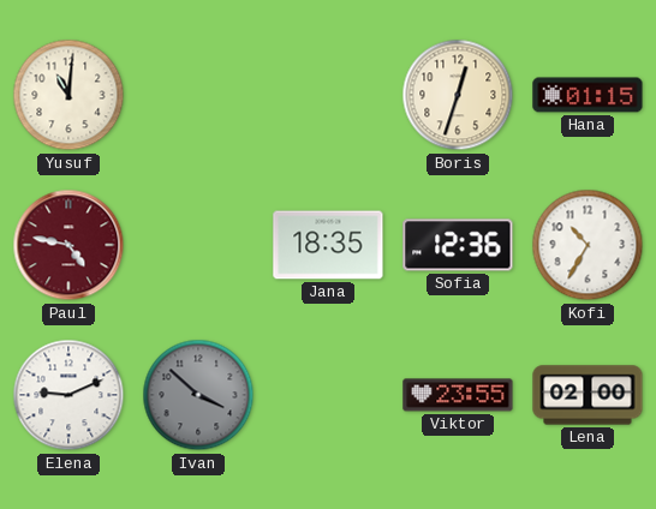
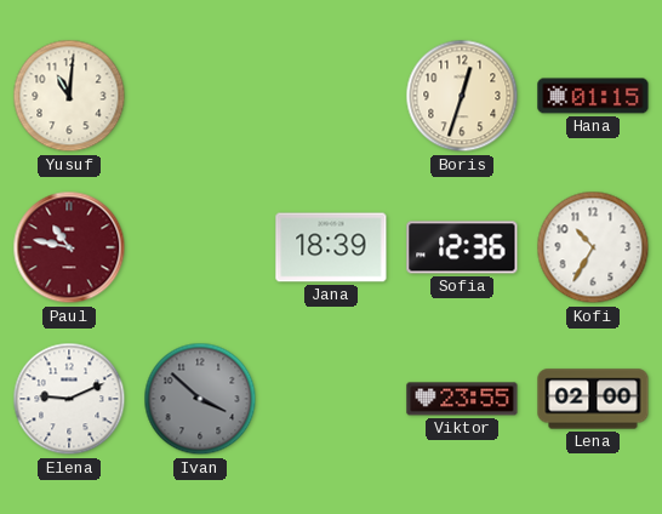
Paul: 4:47 -> 10:47 (69, 247)
Jana: 18:35 -> 18:39 (331, 247)
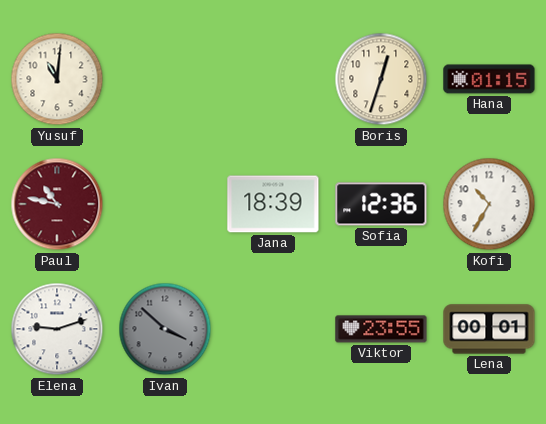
Elena: 9:11 -> 9:12 (57, 329)
Lena: 02:00 -> 00:01 (489, 329)
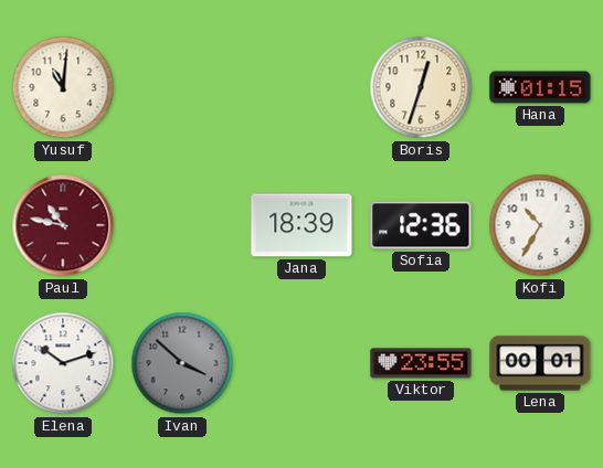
Elena: 9:12 -> 10:12 (63, 363)
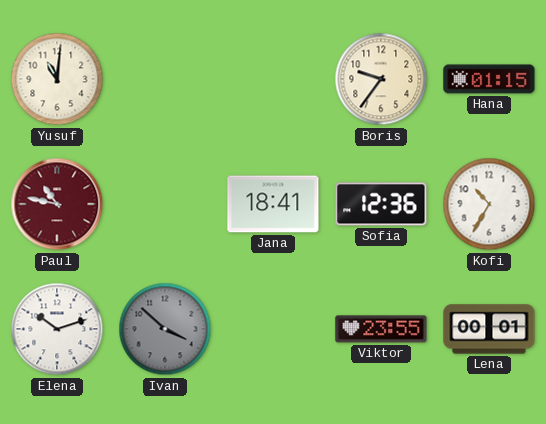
Boris: 12:33 -> 9:36 (381, 79)
Jana: 18:39 -> 18:41 (273, 204)
